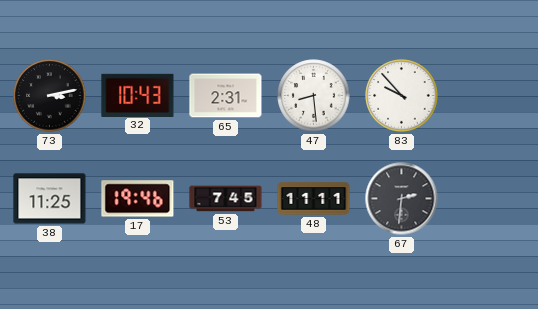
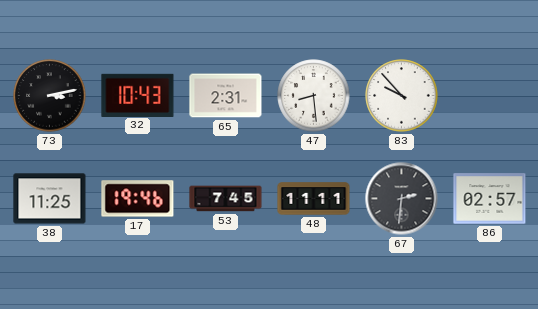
86: none -> 02:57 (490, 199)
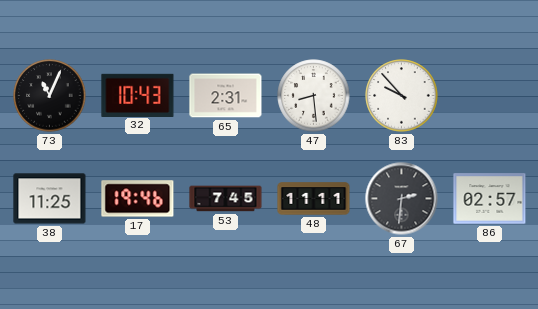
73: 3:13 -> 11:04 (50, 96)
